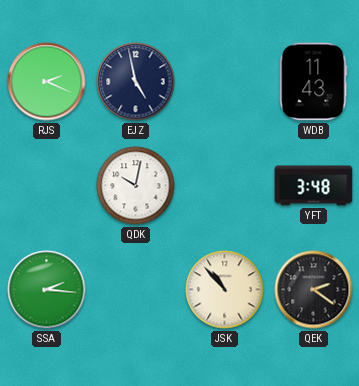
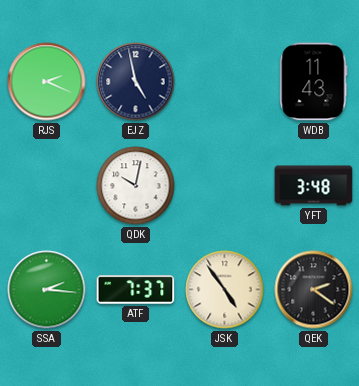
ATF: none -> 7:37 (136, 290)
JSK: 10:53 -> 4:54 (225, 290)
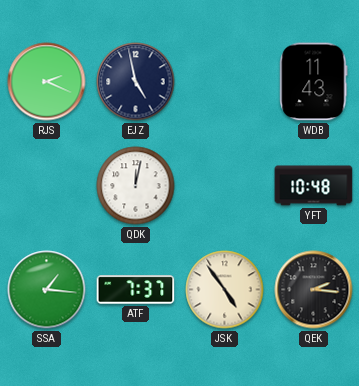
QDK: 10:02 -> 12:02 (136, 186)
YFT: 3:48 -> 10:48 (314, 186)
SSA: 2:16 -> 1:16 (47, 290)
QEK: 2:21 -> 2:16 (314, 290)
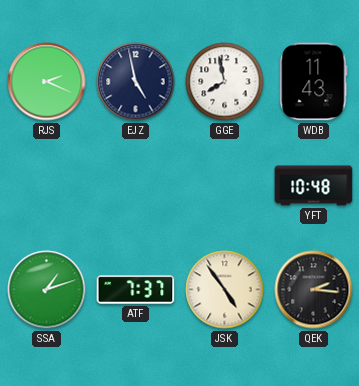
GGE: none -> 7:58 (225, 82)
QDK: 12:02 -> none (136, 186)
SSA: 1:16 -> 1:12 (47, 290)
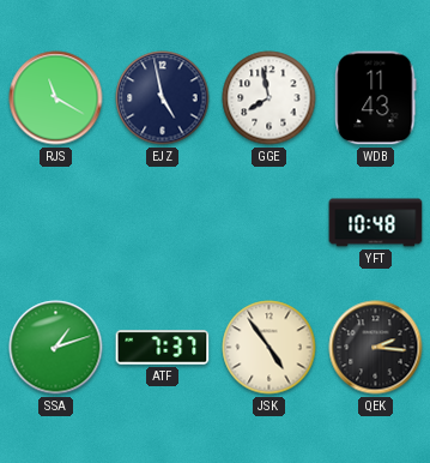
RJS: 2:19 -> 11:20 (56, 98)
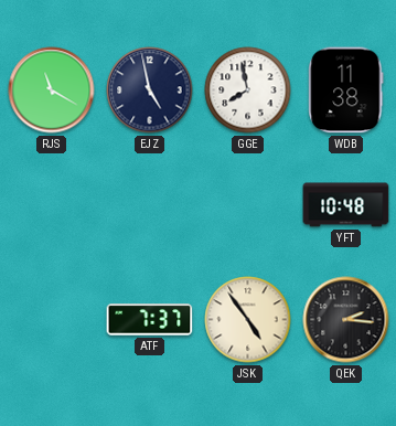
WDB: 11:43 -> 11:38 (346, 90)
SSA: 1:12 -> none (56, 348)
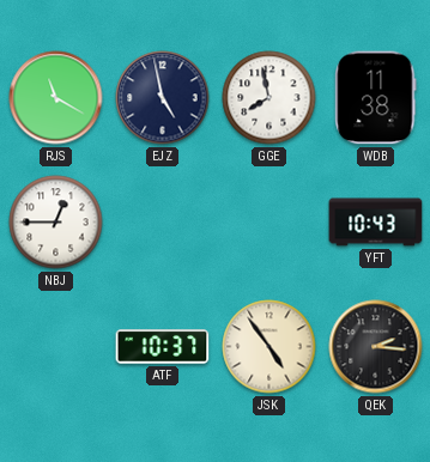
NBJ: none -> 12:45 (56, 223)
YFT: 10:48 -> 10:43 (376, 223)
ATF: 7:37 -> 10:37 (163, 347)
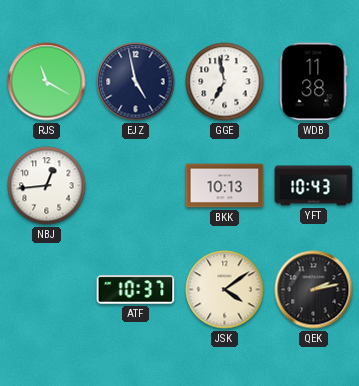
GGE: 7:58 -> 6:58 (225, 82)
NBJ: 12:45 -> 12:44 (47, 186)
BKK: none -> 10:13 (225, 186)
JSK: 4:54 -> 4:09 (225, 290)
QEK: 2:16 -> 2:13 (314, 290)
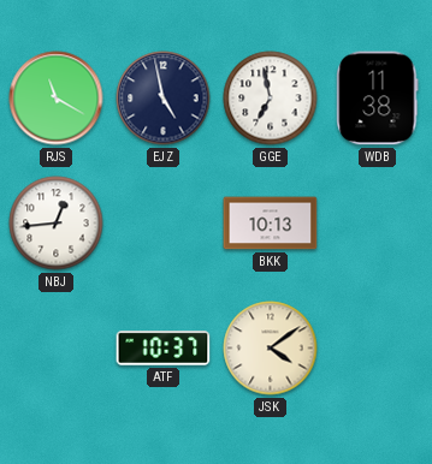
YFT: 10:43 -> none (314, 186)
QEK: 2:13 -> none (314, 290)
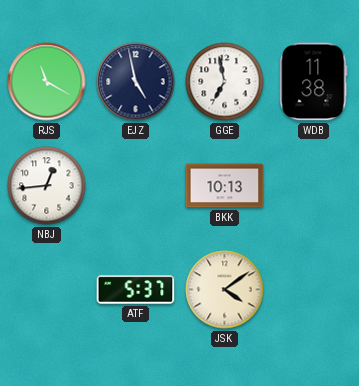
ATF: 10:37 -> 5:37 (136, 290)
